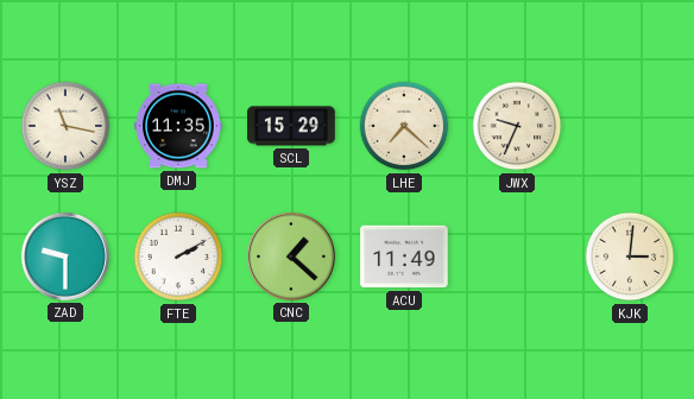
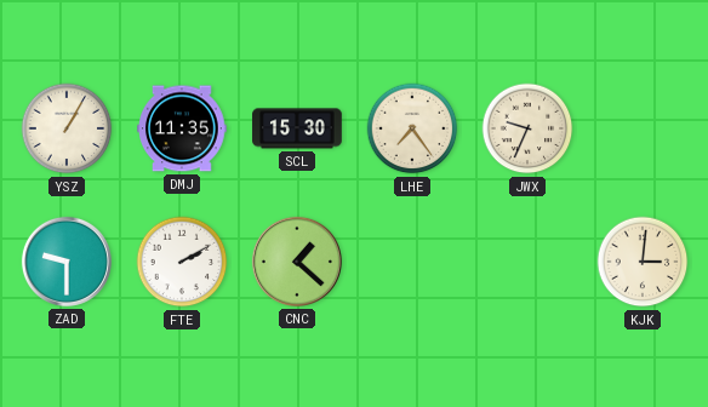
YSZ: 11:17 -> 1:05 (67, 128)
SCL: 15:29 -> 15:30 (297, 128)
LHE: 7:22 -> 7:24 (412, 128)
ACU: 11:49 -> none (404, 256)
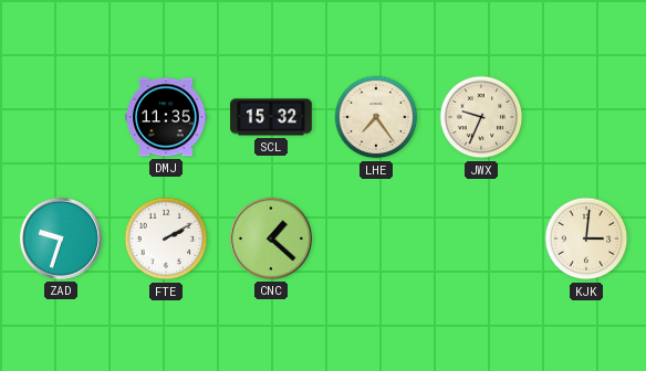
YSZ: 1:05 -> none (67, 128)
SCL: 15:30 -> 15:32 (271, 117)
ZAD: 9:30 -> 9:33 (61, 239)
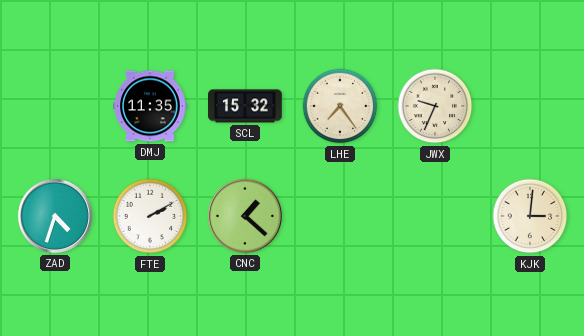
ZAD: 9:33 -> 4:33 (55, 216)
